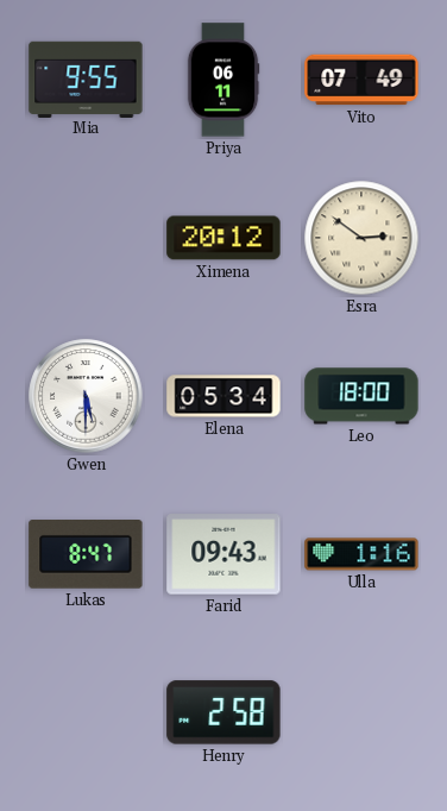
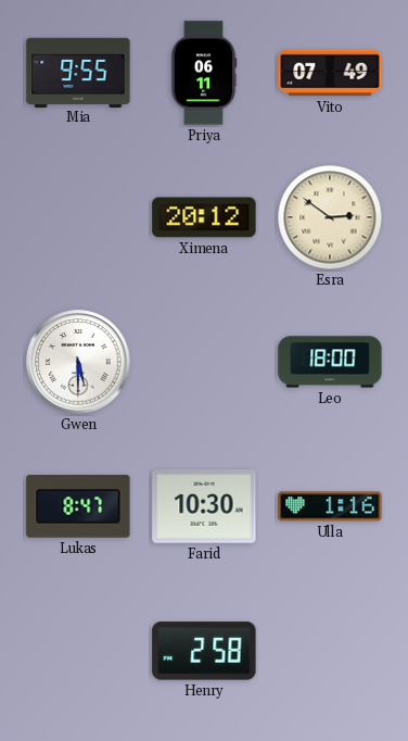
Elena: 05:34 -> none (223, 396)
Farid: 09:43 -> 10:30 (204, 506)
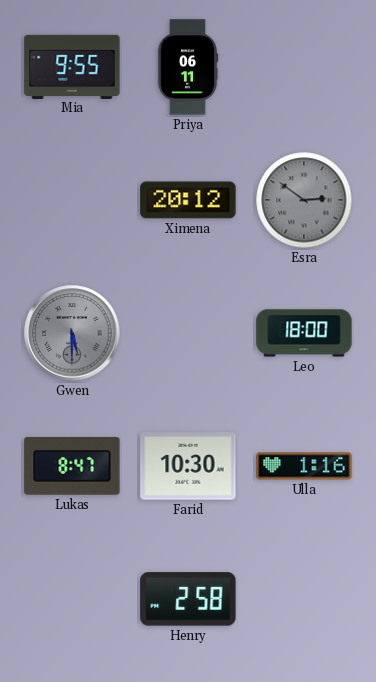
Vito: 07:49 -> none (330, 73)
Esra dial: cream -> grey (304, 200)
Gwen dial: white -> grey (72, 333)
